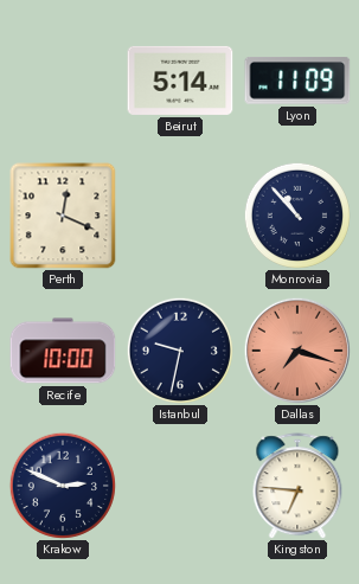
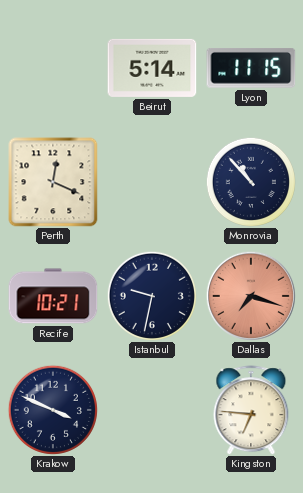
Lyon: 11:09 -> 11:15 (251, 69)
Recife: 10:00 -> 10:21 (53, 296)
Krakow: 2:49 -> 3:49 (53, 410)
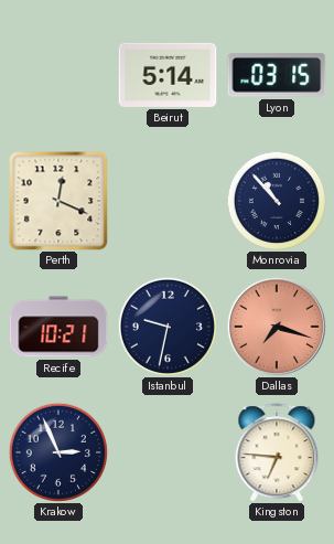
Lyon: 11:15 -> 03:15 (277, 76)
Krakow: 3:49 -> 2:56 (58, 452)
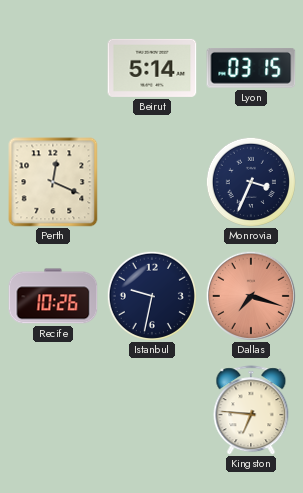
Monrovia: 10:53 -> 3:34 (251, 182)
Recife: 10:21 -> 10:26 (53, 296)
Krakow: 2:56 -> none (58, 452)
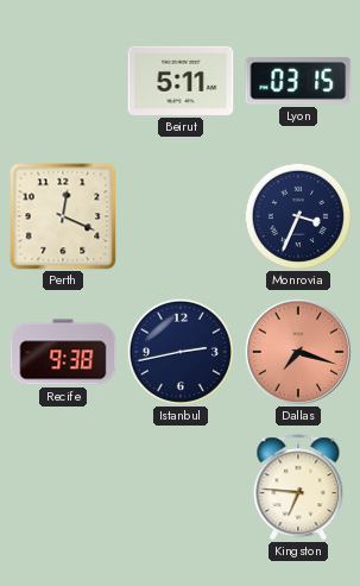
Beirut: 5:14 -> 5:11 (181, 81)
Recife: 10:26 -> 9:38 (63, 352)
Istanbul: 9:32 -> 2:43 (181, 352)
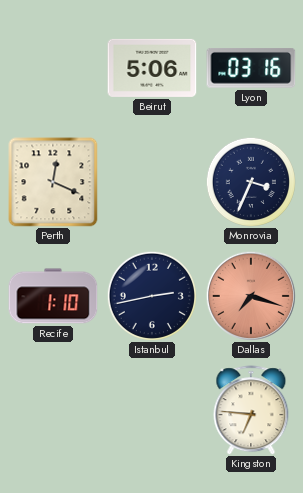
Beirut: 5:11 -> 5:06 (152, 68)
Lyon: 03:15 -> 03:16 (251, 69)
Recife: 9:38 -> 1:10 (53, 296)
